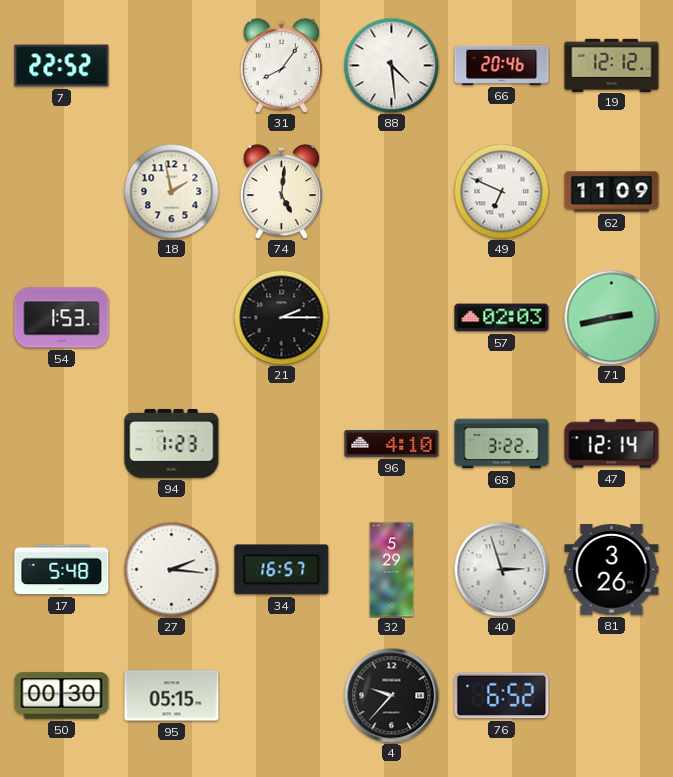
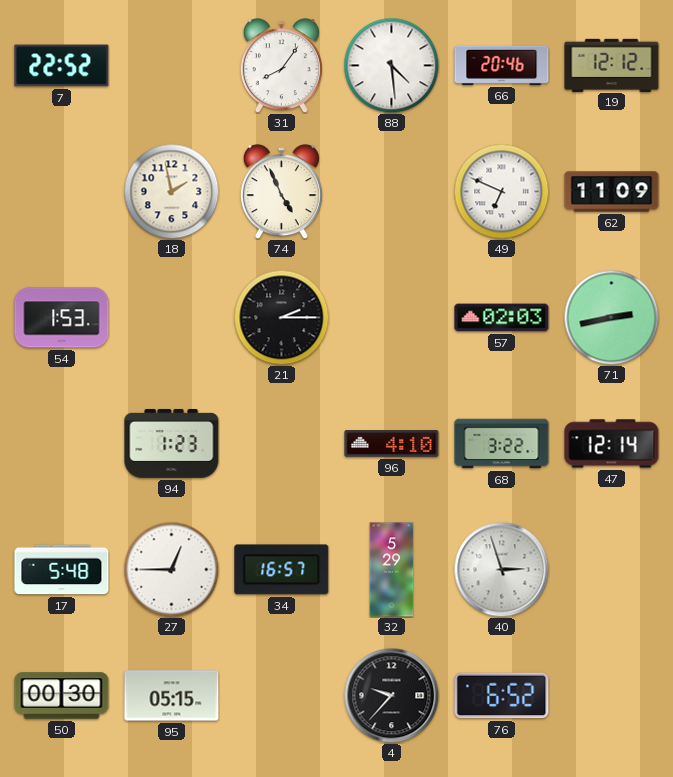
74: 5:01 -> 4:56 (281, 192)
27: 2:16 -> 12:45 (171, 569)
81: 3:26 -> none (612, 570)
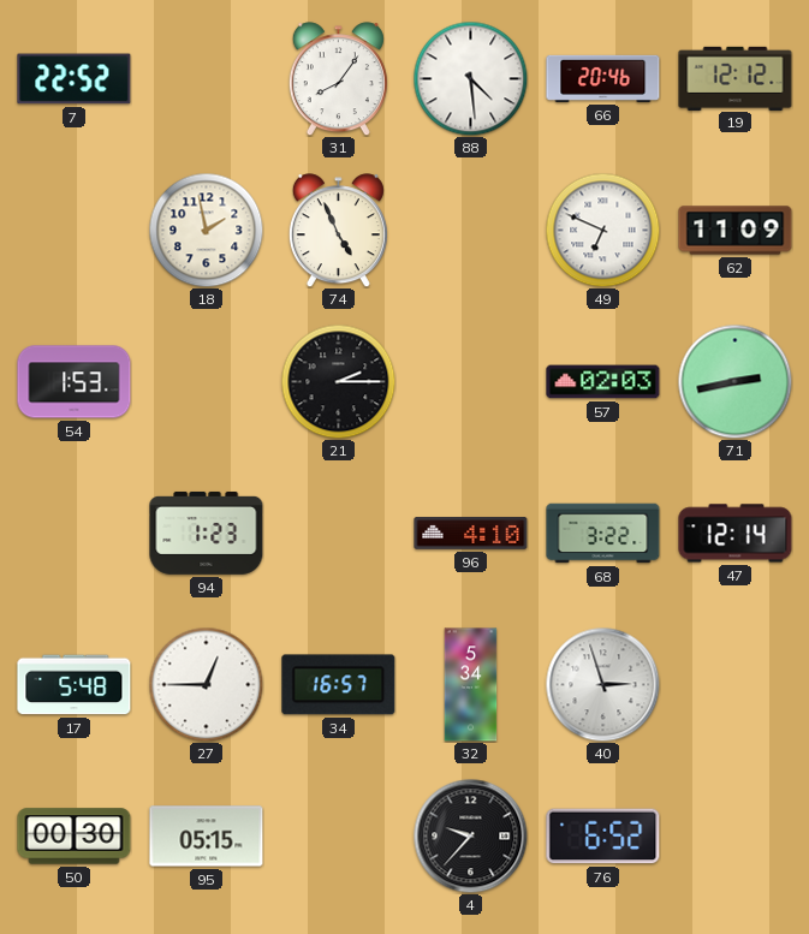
32: 5:29 -> 5:34 (471, 685)
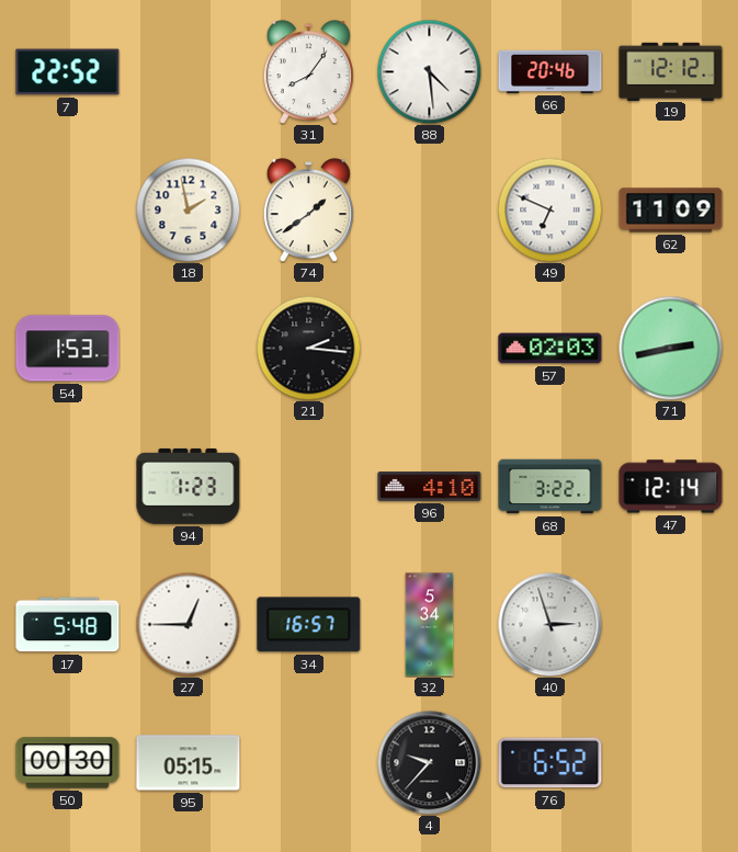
74: 4:56 -> 1:39 (308, 211)
21: 2:15 -> 2:16 (308, 348)
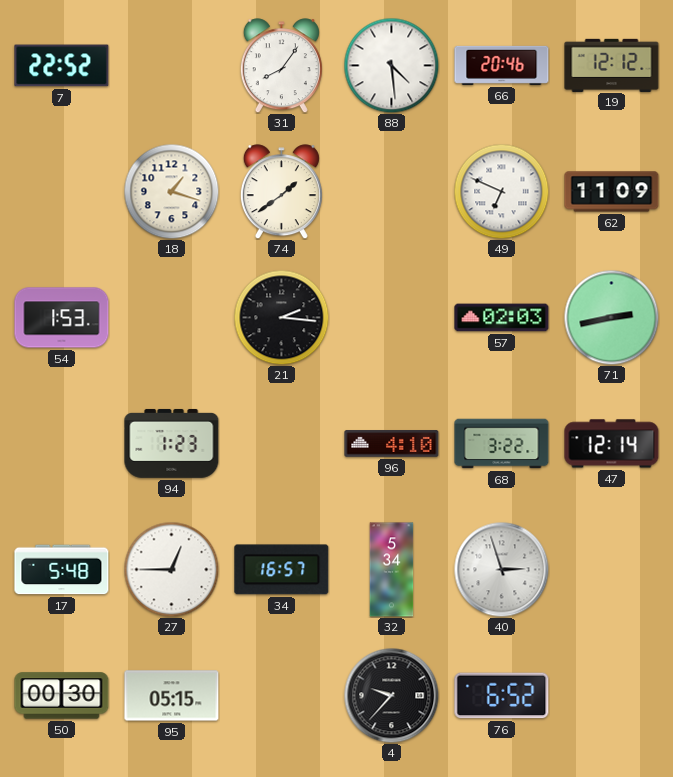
18: 1:58 -> 1:18 (171, 191)
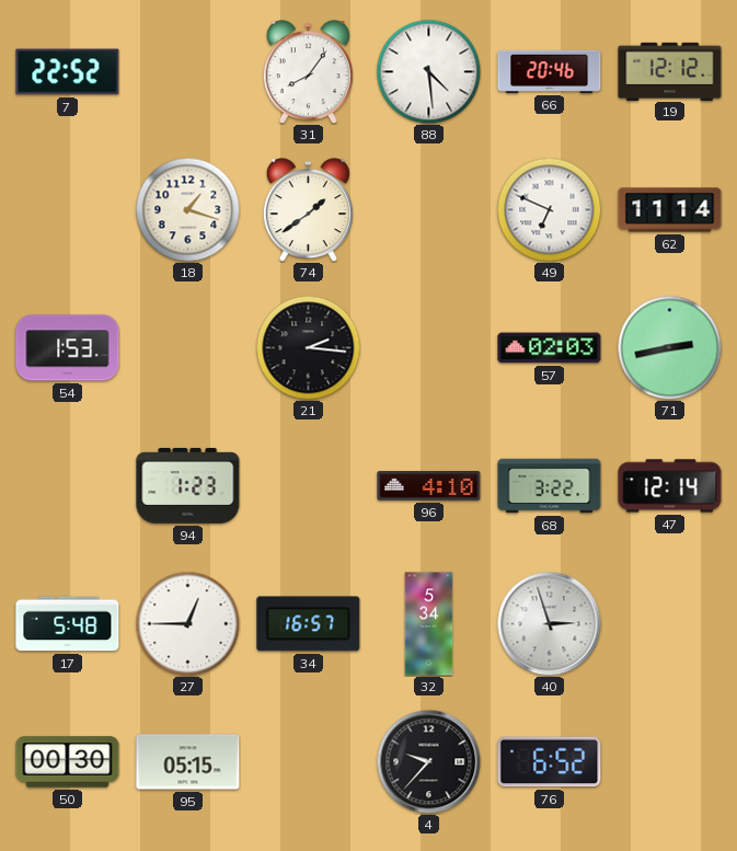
62: 11:09 -> 11:14 (670, 210)
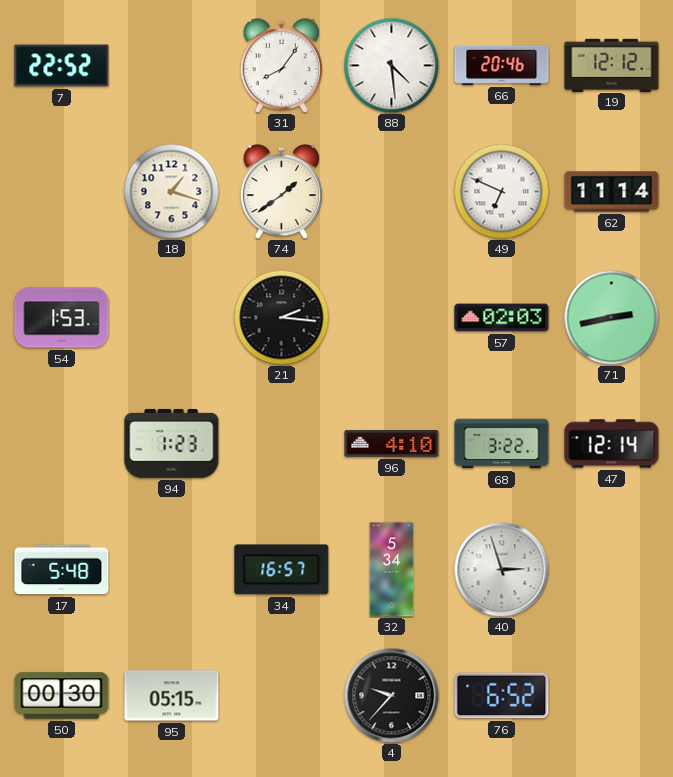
27: 12:45 -> none (187, 623)
